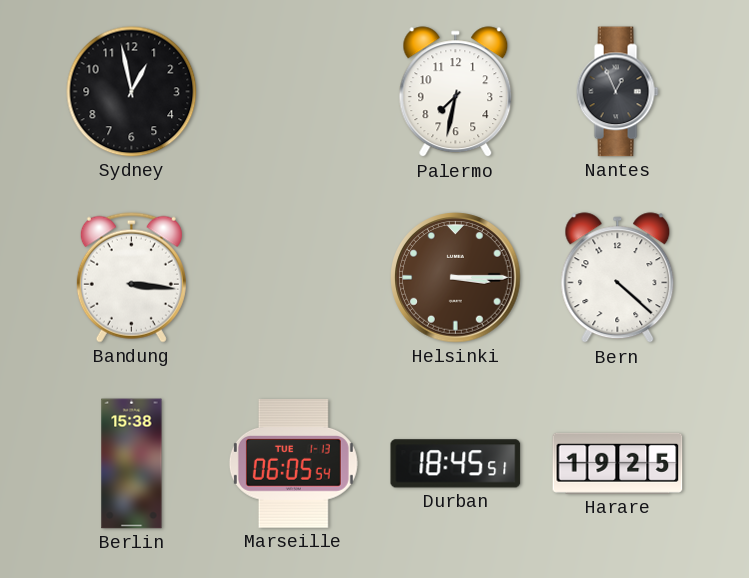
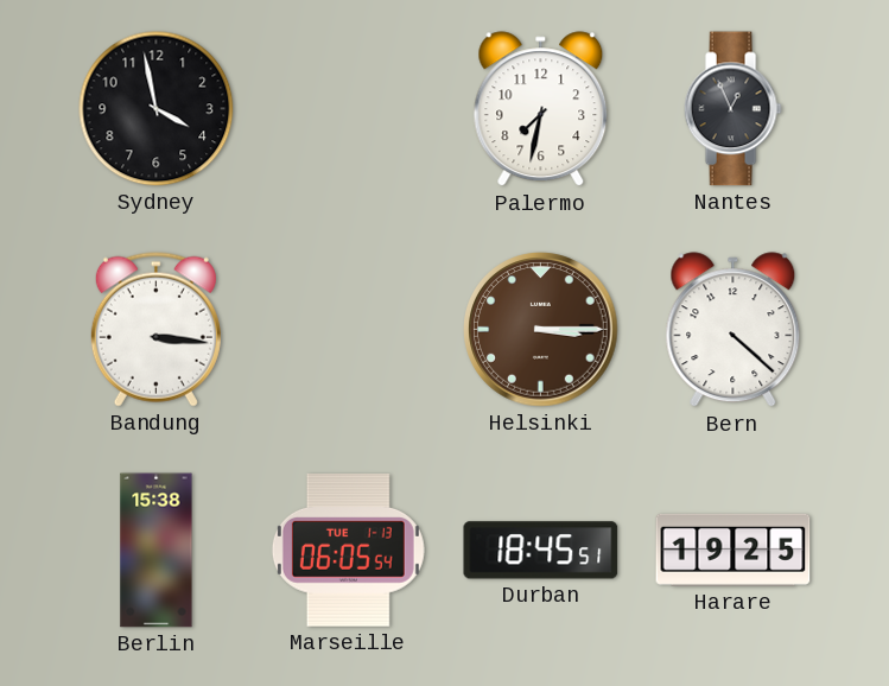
Sydney: 12:58 -> 3:58 (157, 109)
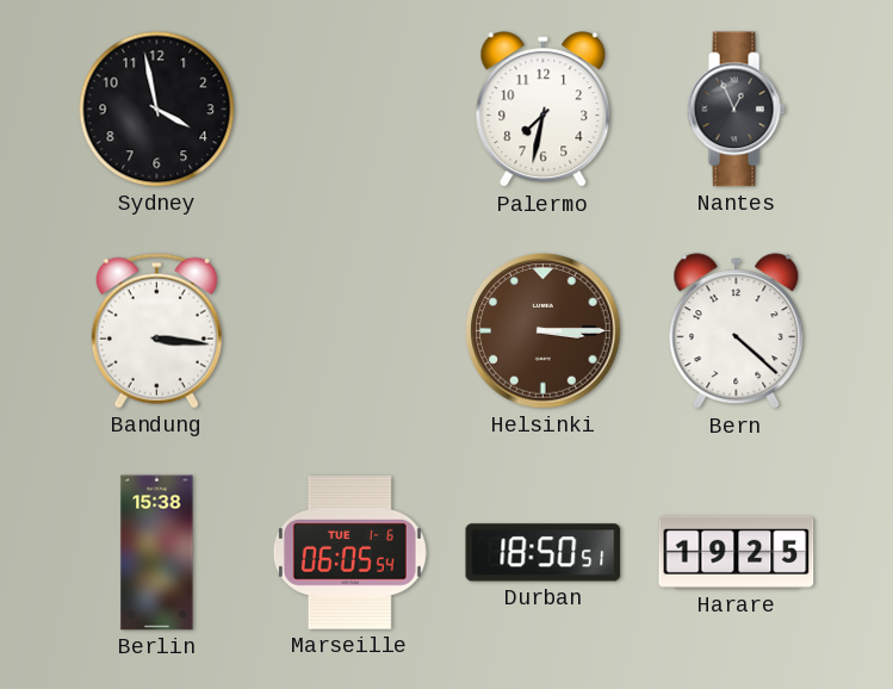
Marseille date: TUE 1-13 -> TUE 1-6 (349, 553)
Durban: 18:45 -> 18:50 (544, 553)
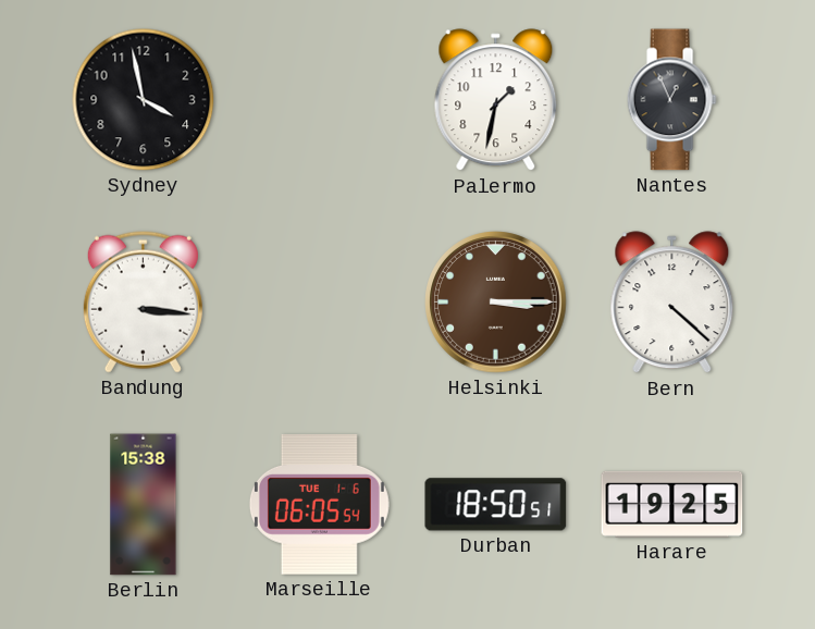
Palermo: 7:32 -> 1:32 (496, 100)
